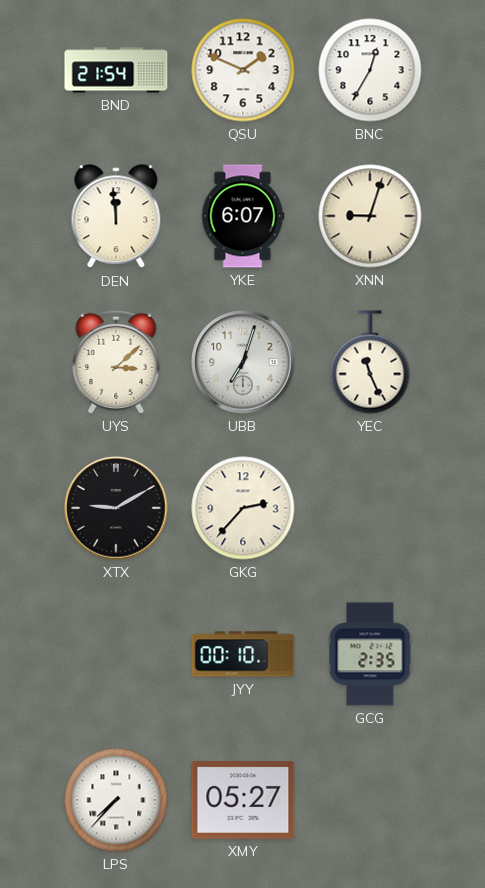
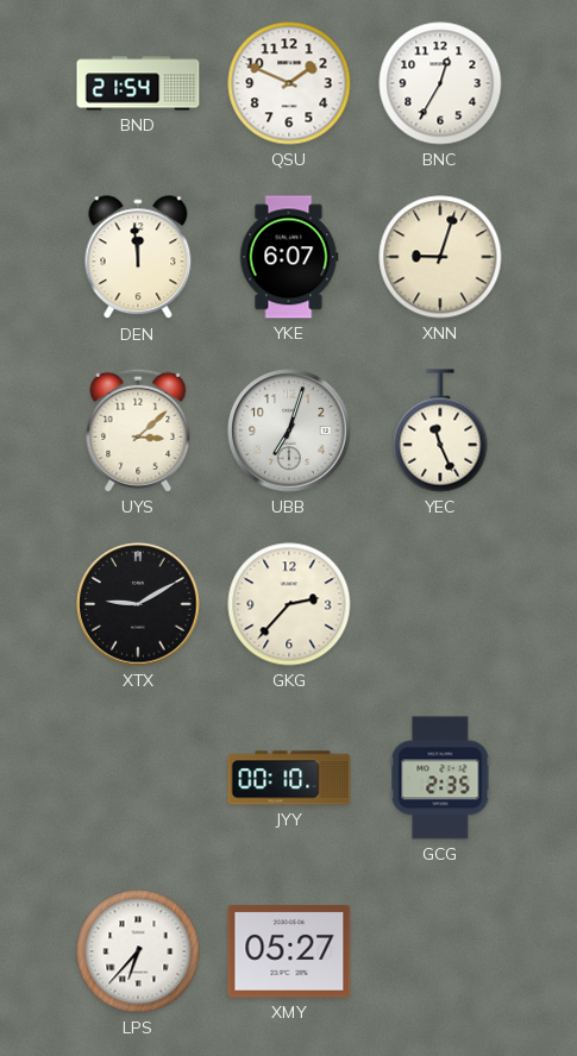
LPS: 7:37 -> 6:37 (138, 951)
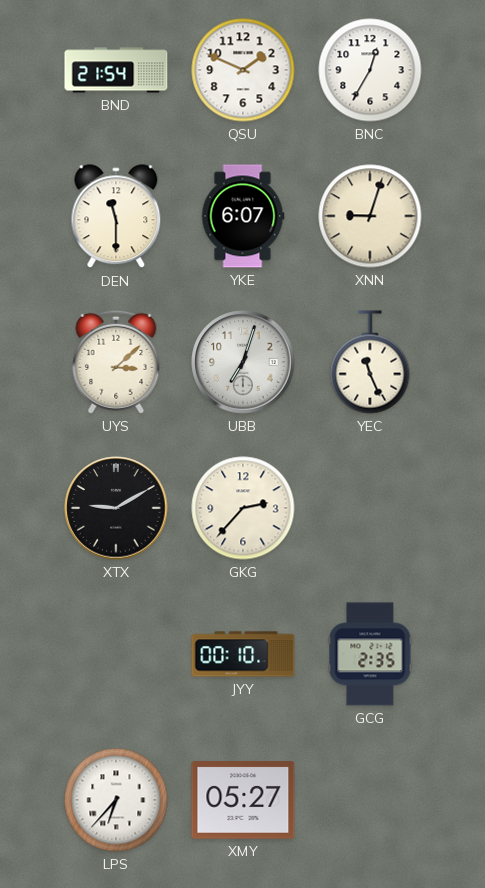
DEN: 11:59 -> 11:30 (116, 217)
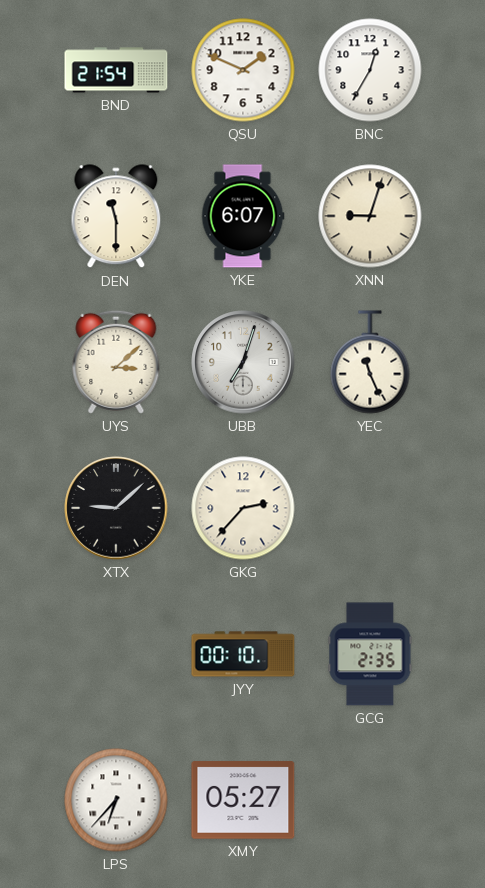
XTX: 9:10 -> 9:08 (116, 508)
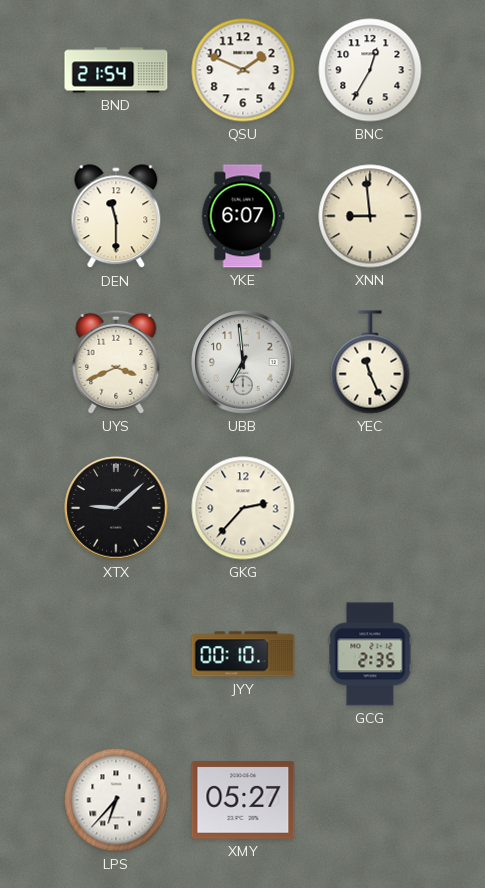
XNN: 9:03 -> 8:59 (370, 216)
UYS: 3:08 -> 3:41 (116, 362)
UBB: 7:03 -> 6:59 (243, 362)
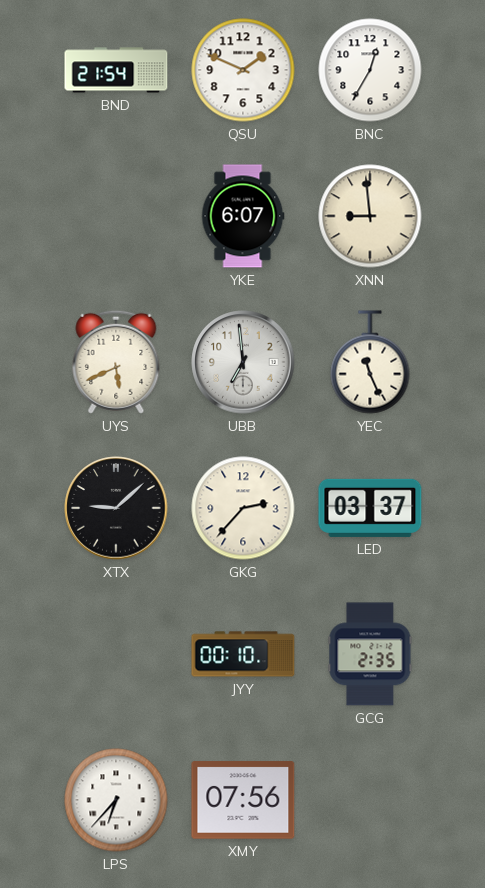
DEN: 11:30 -> none (116, 217)
UYS: 3:41 -> 5:41 (116, 362)
LED: none -> 03:37 (370, 508)
XMY: 05:27 -> 07:56 (243, 800)
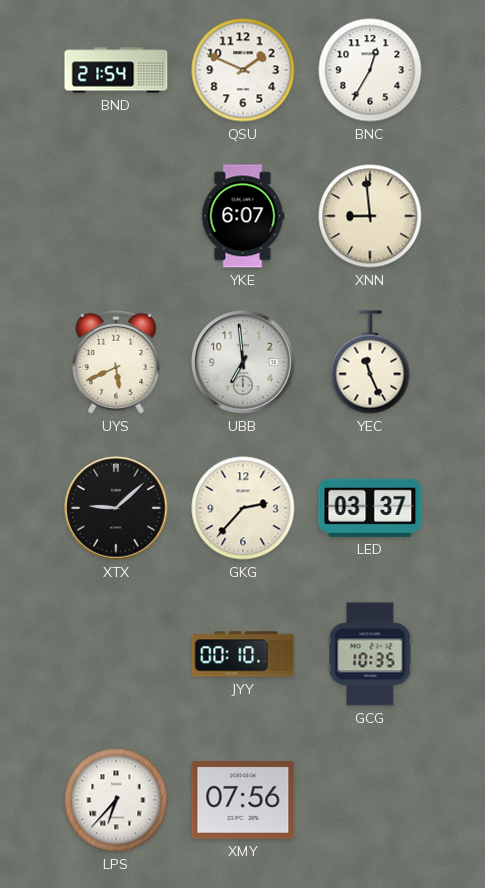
GCG: 2:35 -> 10:35 (370, 654)
